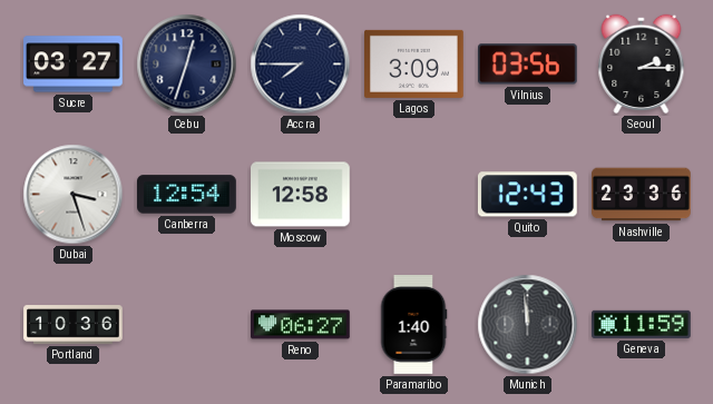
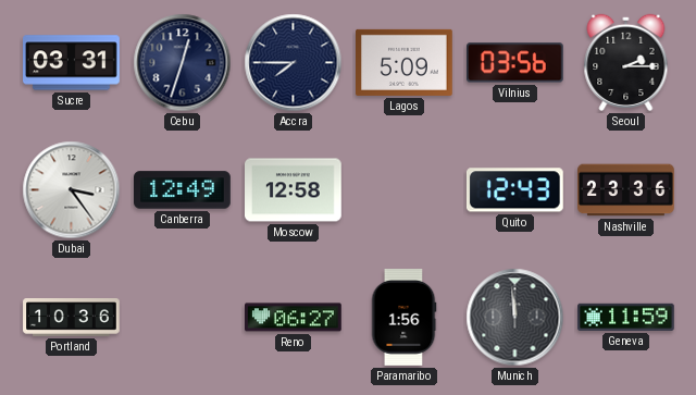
Sucre: 03:27 -> 03:31 (72, 63)
Lagos: 3:09 -> 5:09 (405, 62)
Dubai: 3:27 -> 3:24 (72, 190)
Canberra: 12:54 -> 12:49 (183, 190)
Paramaribo: 1:40 -> 1:56 (403, 318)
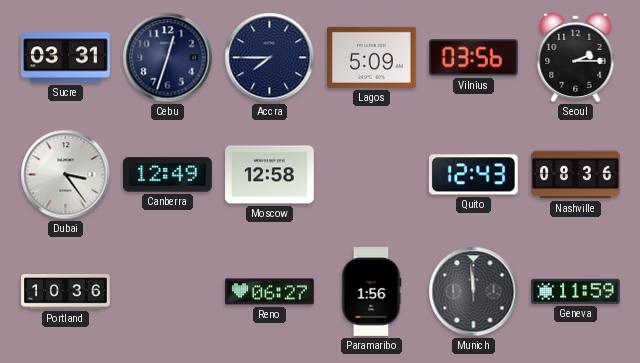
Nashville: 23:36 -> 08:36 (576, 175)
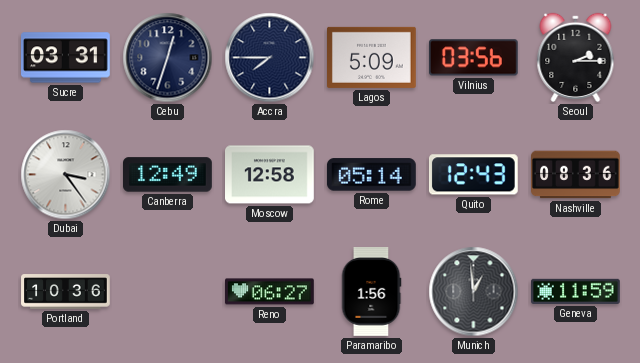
Rome: none -> 05:14 (372, 175)
Munich: 11:59 -> 12:59 (474, 292)
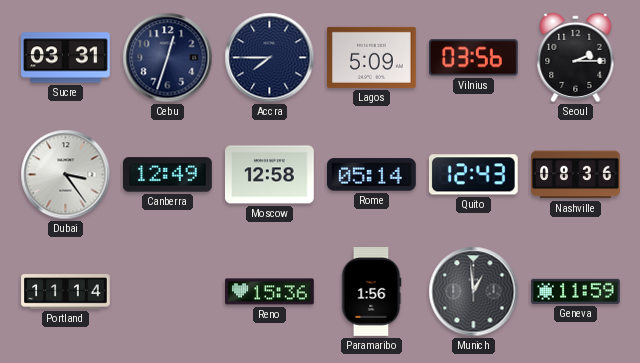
Portland: 10:36 -> 11:14 (66, 292)
Reno: 06:27 -> 15:36 (270, 292)
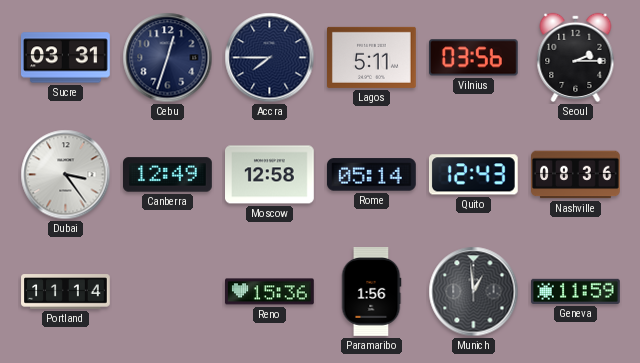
Lagos: 5:09 -> 5:11 (372, 57)
